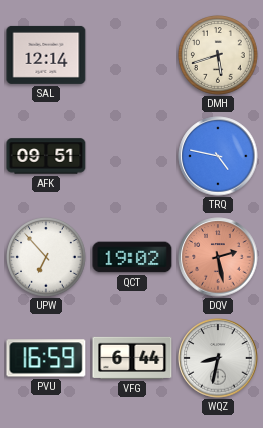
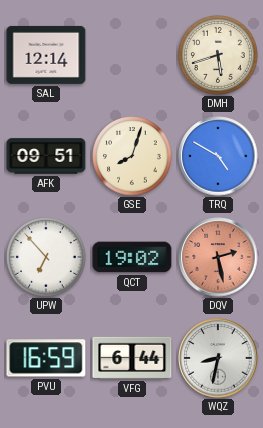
GSE: none -> 8:03 (132, 156)
TRQ: 4:47 -> 4:50 (218, 156)
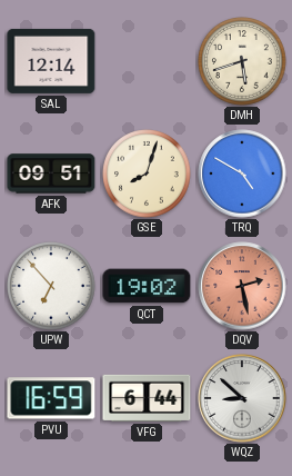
WQZ: 8:32 -> 8:52 (242, 398)
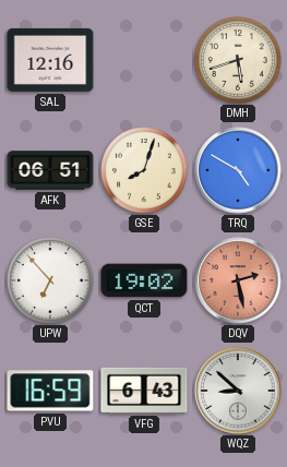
SAL: 12:14 -> 12:16 (50, 60)
AFK: 09:51 -> 06:51 (50, 170)
VFG: 6:44 -> 6:43 (144, 391)
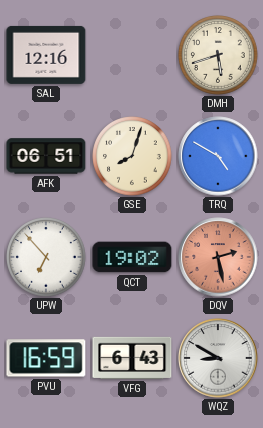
WQZ: 8:52 -> 8:50 (218, 358)
